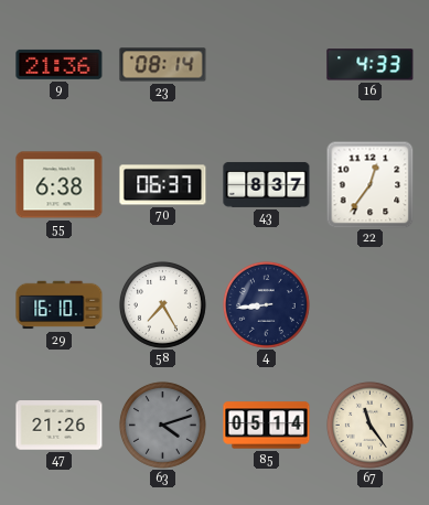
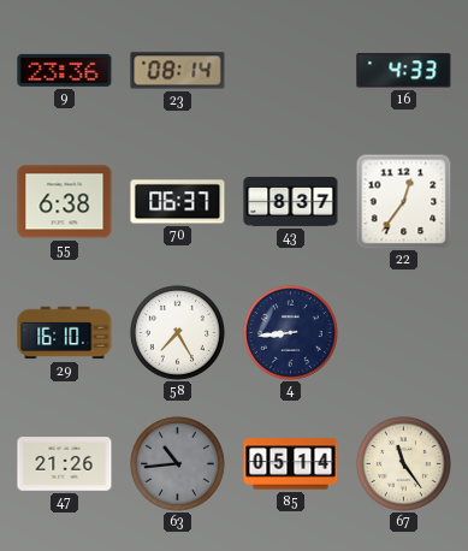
9: 21:36 -> 23:36 (65, 70)
63: 4:12 -> 10:44 (177, 463)
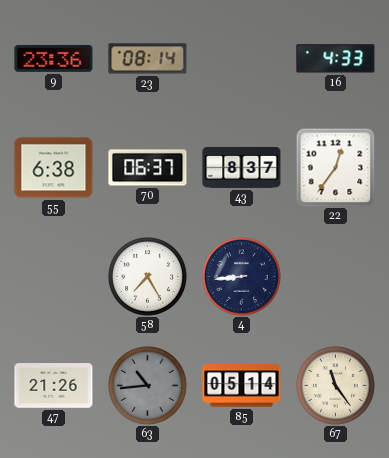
29: 16:10 -> none (65, 333)
